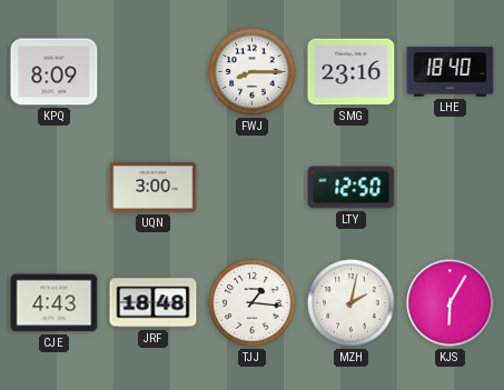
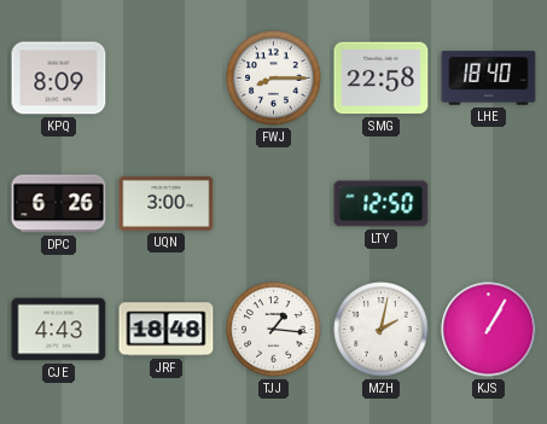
SMG: 23:16 -> 22:58 (382, 79)
DPC: none -> 6:26 (59, 204)
KJS: 6:05 -> 1:05 (489, 330)
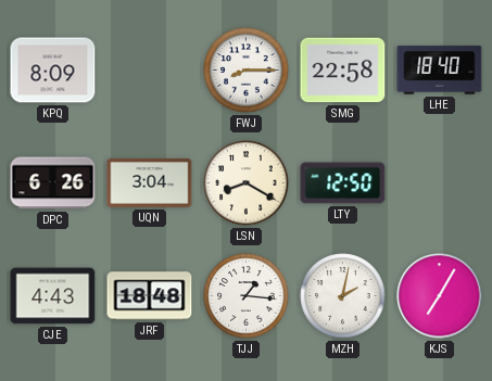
UQN: 3:00 -> 3:04 (150, 182)
LSN: none -> 8:20 (247, 183)
KJS: 1:05 -> 7:05 (440, 296)
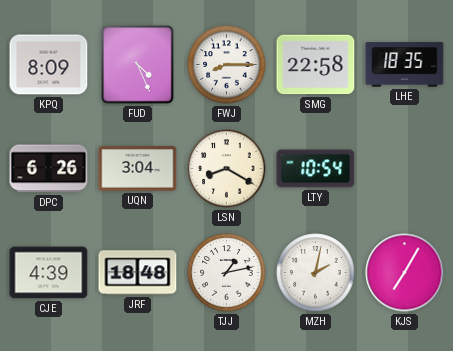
FUD: none -> 4:26 (138, 65)
LHE: 18:40 -> 18:35 (405, 65)
LTY: 12:50 -> 10:54 (316, 169)
CJE: 4:43 -> 4:39 (49, 273)
TJJ: 1:16 -> 1:13 (227, 273)
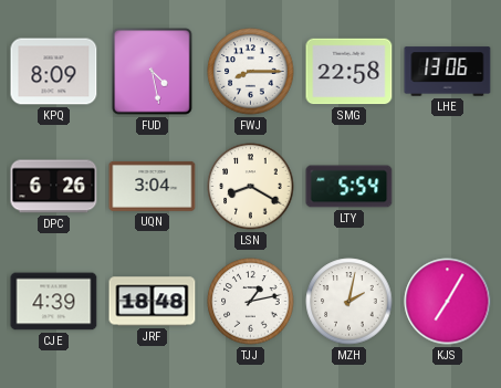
FUD: 4:26 -> 4:28 (153, 72)
LHE: 18:35 -> 13:06 (448, 72)
LTY: 10:54 -> 5:54 (349, 187)
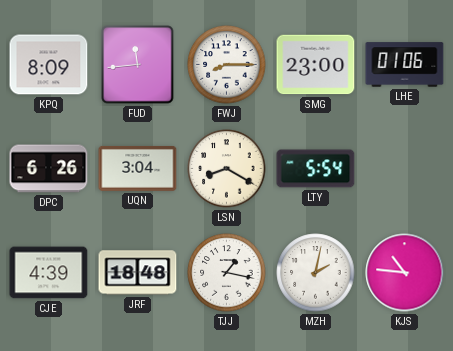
FUD: 4:28 -> 11:44 (138, 65)
SMG: 22:58 -> 23:00 (316, 65)
LHE: 13:06 -> 01:06 (405, 65)
TJJ: 1:13 -> 1:17 (227, 273)
KJS: 7:05 -> 10:46 (405, 273)
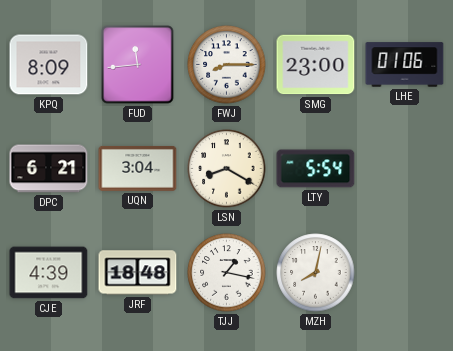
DPC: 6:26 -> 6:21 (49, 169)
MZH: 2:02 -> 8:02 (316, 273)
KJS: 10:46 -> none (405, 273)
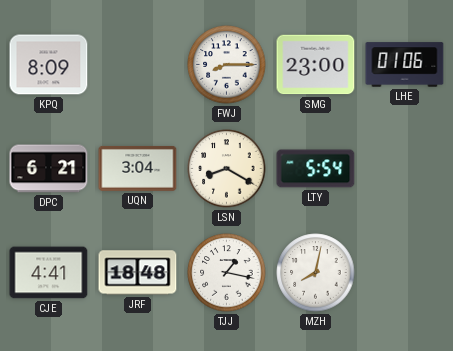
FUD: 11:44 -> none (138, 65)
CJE: 4:39 -> 4:41 (49, 273)
